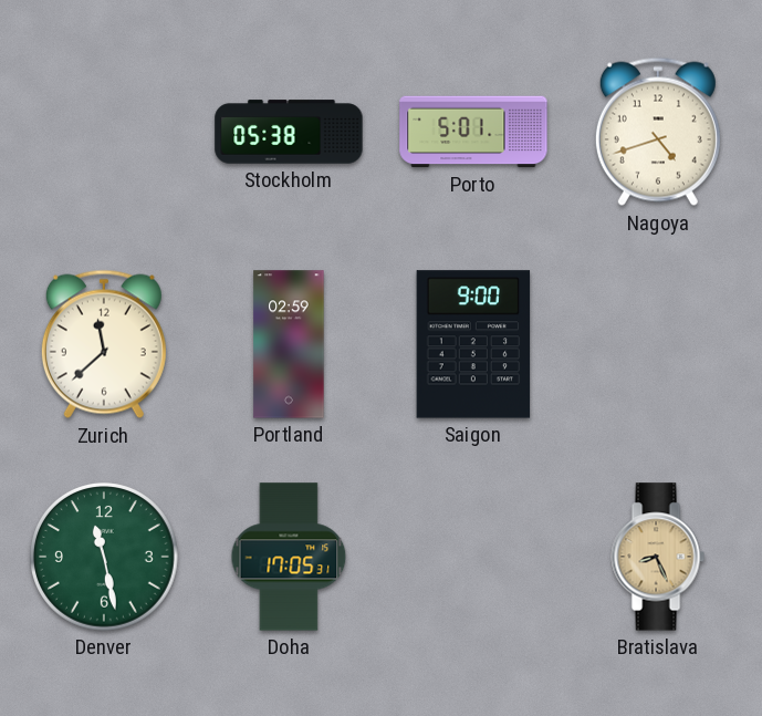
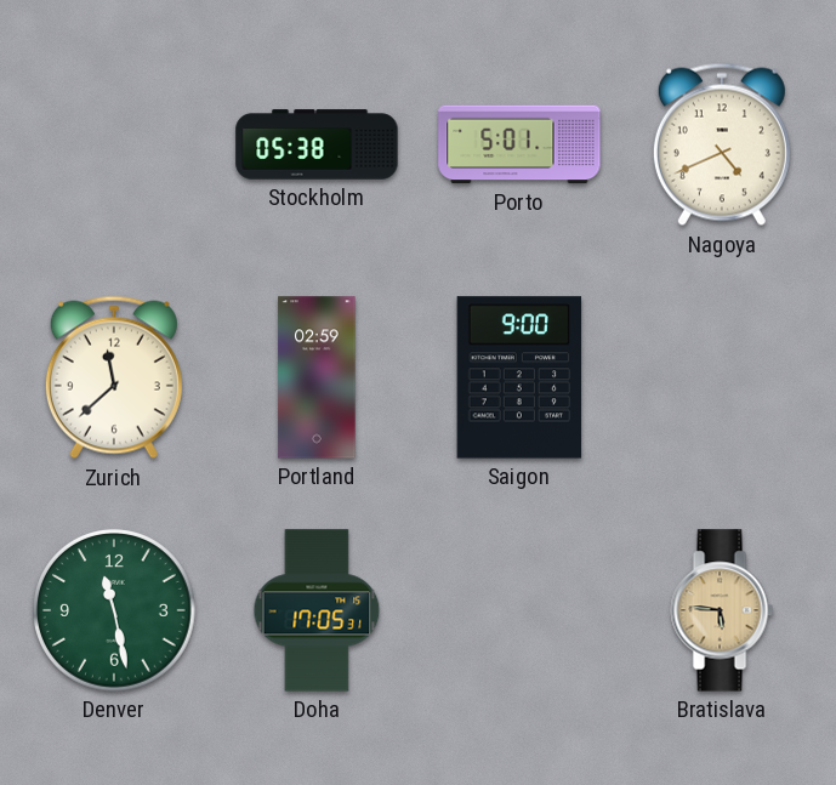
Nagoya: 4:42 -> 4:41 (722, 144)
Bratislava: 8:26 -> 5:46 (722, 610)
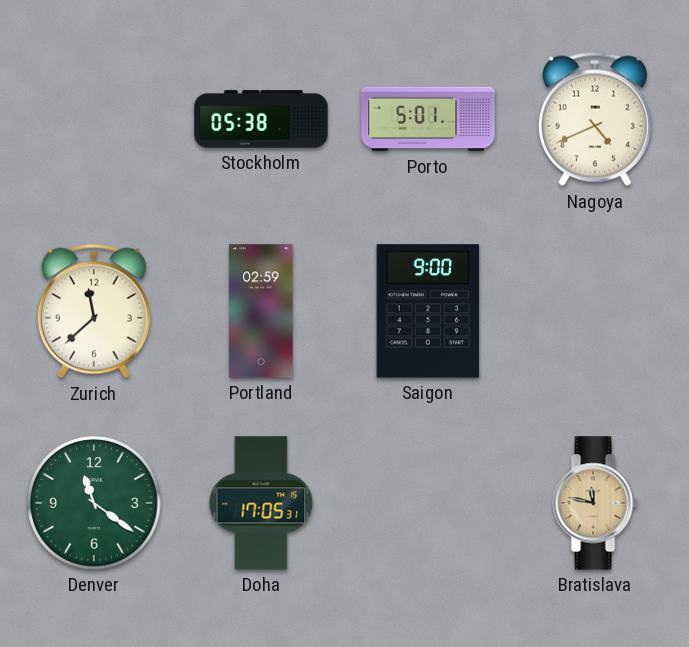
Denver: 11:28 -> 11:21 (95, 504)
Bratislava: 5:46 -> 11:47 (595, 503)
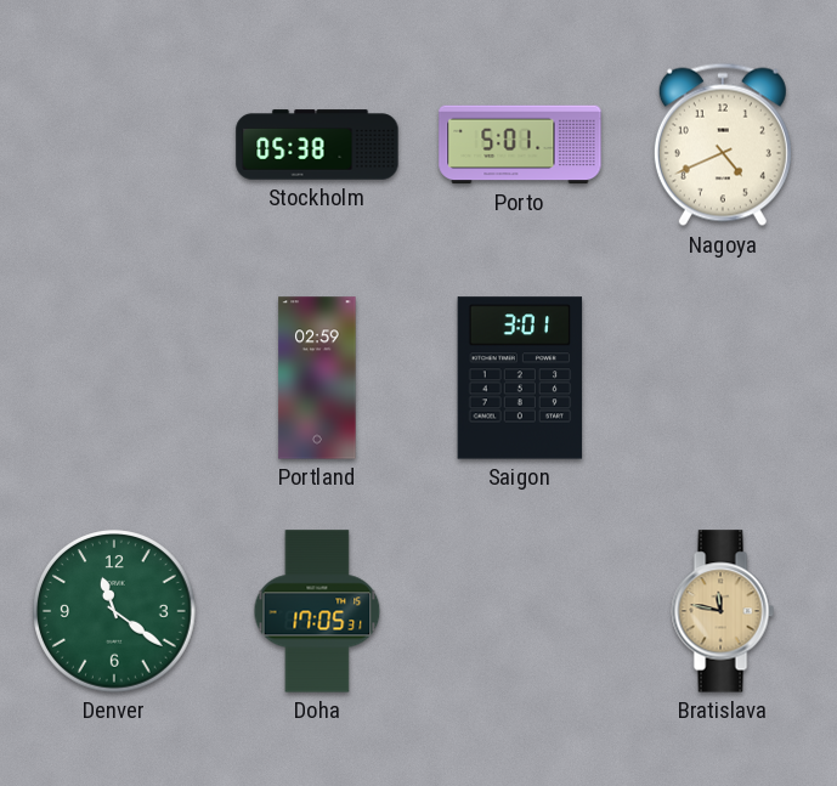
Zurich: 11:38 -> none (94, 311)
Saigon: 9:00 -> 3:01 (520, 378)
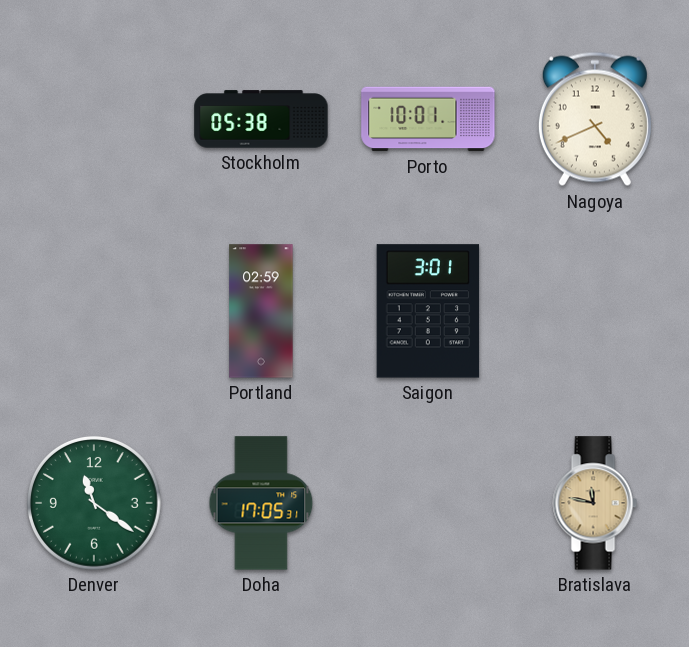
Porto: 5:01 -> 10:01 (428, 119)
